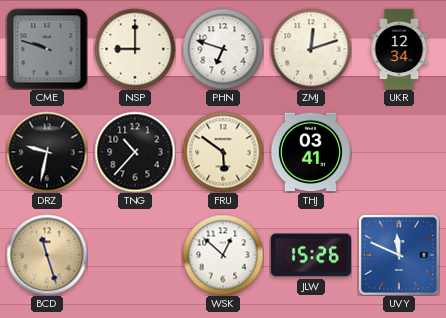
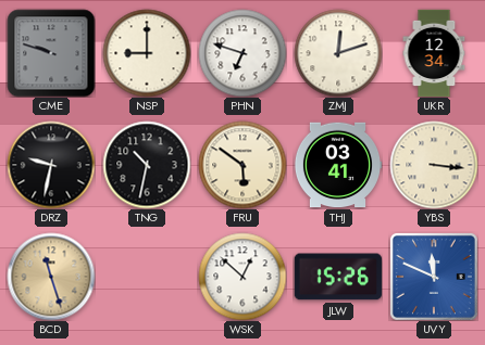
TNG: 10:37 -> 10:32 (147, 165)
YBS: none -> 3:16 (434, 165)
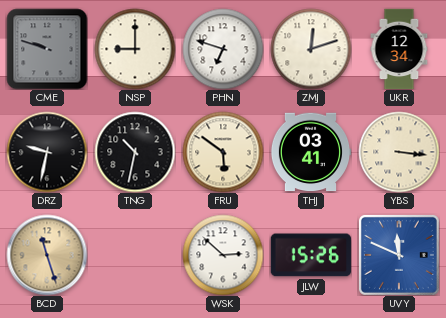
WSK: 12:52 -> 2:52 (223, 255)
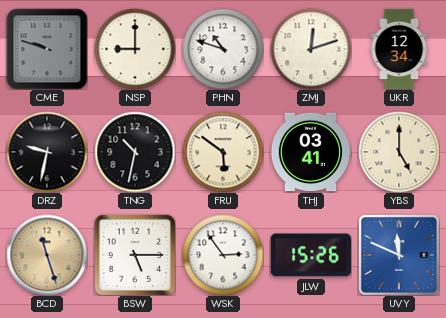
PHN: 6:48 -> 10:48 (223, 49)
YBS: 3:16 -> 5:00 (399, 152)
BSW: none -> 5:15 (135, 255)
WSK: 2:52 -> 2:54 (223, 255)
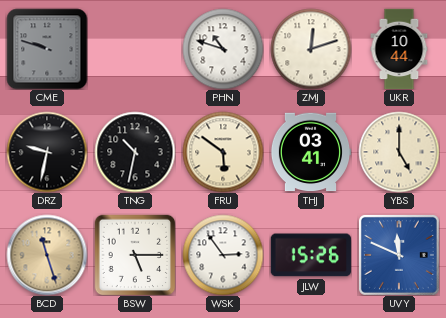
NSP: 9:00 -> none (135, 49)
UKR: 12:34 -> 10:44 (399, 49)
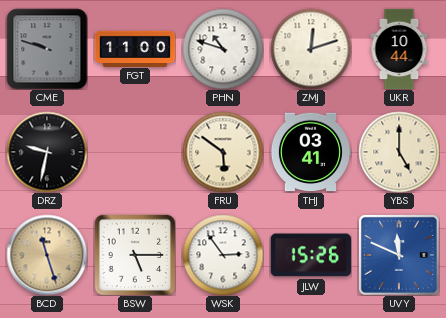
FGT: none -> 11:00 (135, 48)
TNG: 10:32 -> none (135, 152)
